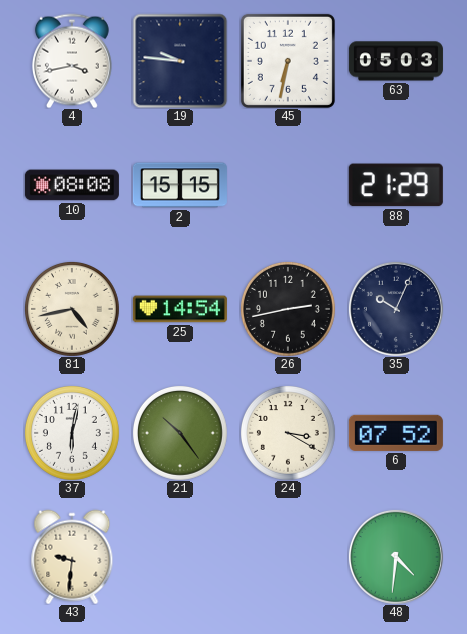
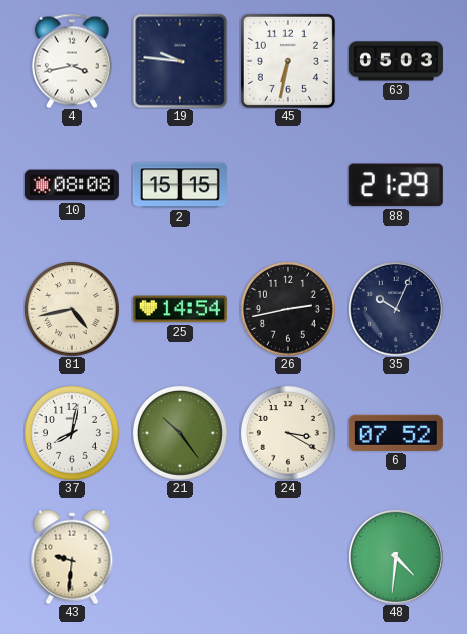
37: 6:02 -> 8:02 (72, 433)
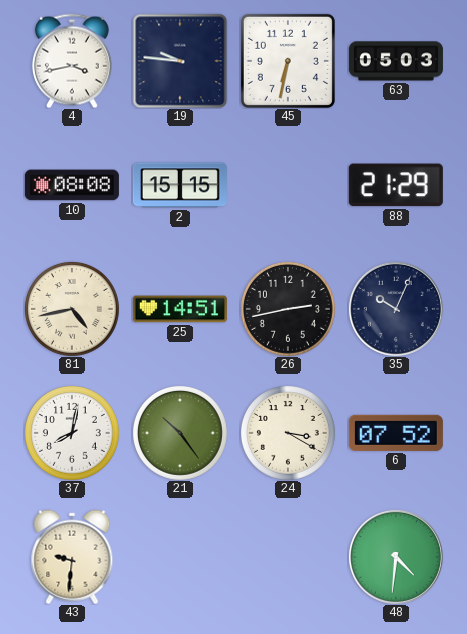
25: 14:54 -> 14:51 (180, 309)
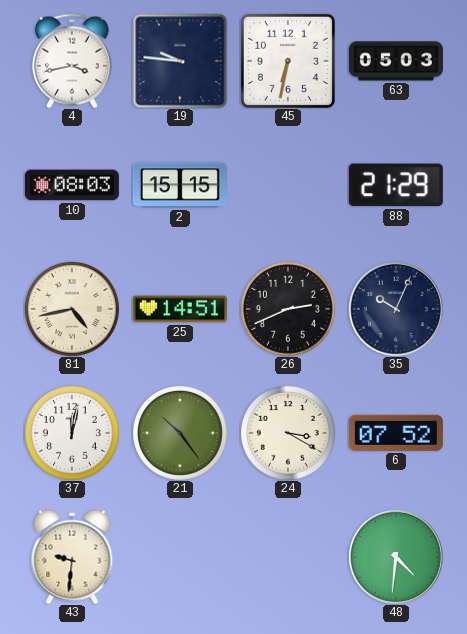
10: 08:08 -> 08:03 (72, 185)
26: 2:43 -> 2:41 (288, 309)
37: 8:02 -> 12:02 (72, 433)
